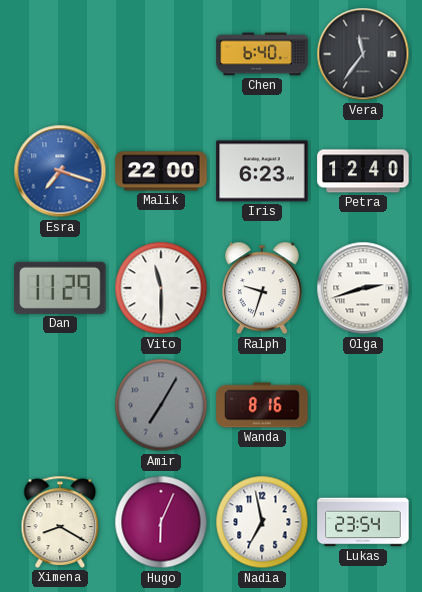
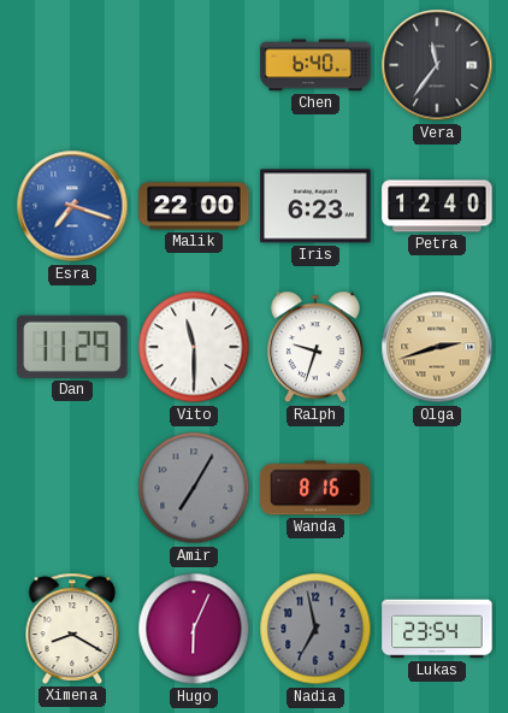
Olga dial: white -> champagne (437, 347)
Nadia dial: white -> grey (315, 629)
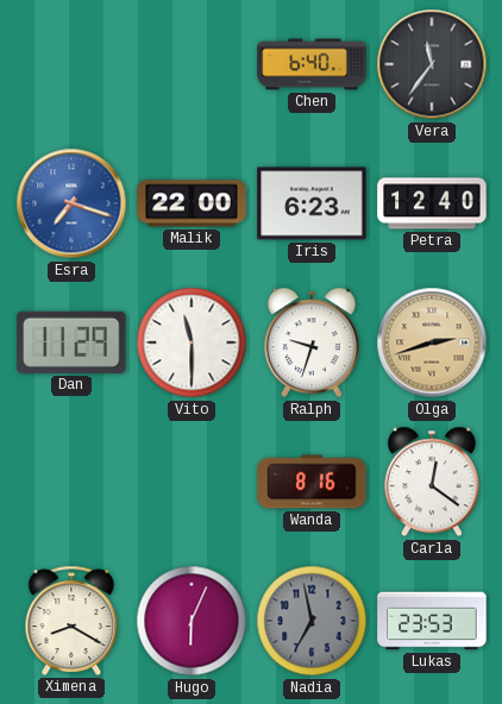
Amir: 7:05 -> none (194, 488)
Carla: none -> 12:21 (432, 482)
Lukas: 23:54 -> 23:53 (432, 621)
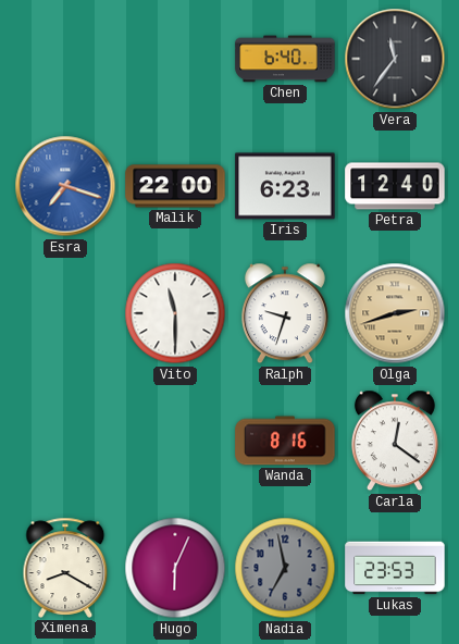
Dan: 11:29 -> none (71, 342)
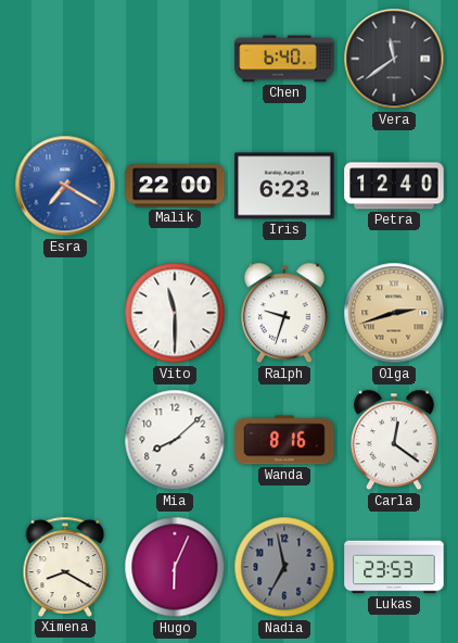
Vera: 11:36 -> 11:39 (394, 59)
Esra: 7:18 -> 7:20 (65, 186)
Mia: none -> 8:08 (175, 440)
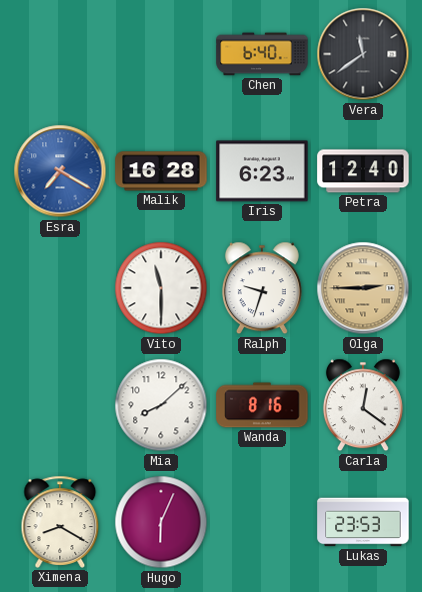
Malik: 22:00 -> 16:28 (161, 171)
Olga: 2:42 -> 2:45 (363, 288)
Nadia: 6:58 -> none (284, 567)
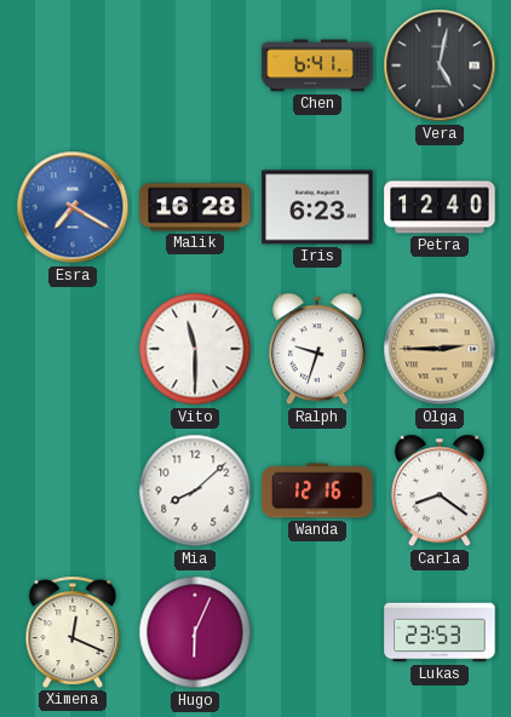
Chen: 6:40 -> 6:41 (317, 65)
Vera: 11:39 -> 5:02 (440, 65)
Wanda: 8:16 -> 12:16 (317, 491)
Carla: 12:21 -> 8:21 (440, 491)
Ximena: 8:20 -> 12:19 (73, 632)
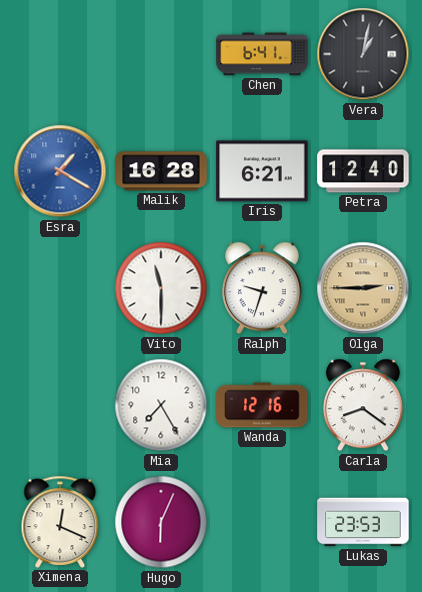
Vera: 5:02 -> 1:02 (363, 54)
Esra: 7:20 -> 1:20 (60, 171)
Iris: 6:23 -> 6:21 (262, 171)
Mia: 8:08 -> 7:25 (161, 405)
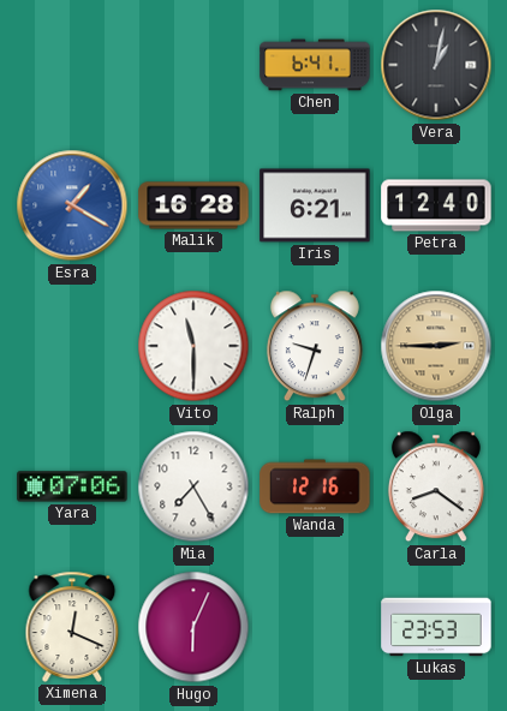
Yara: none -> 07:06 (72, 486)
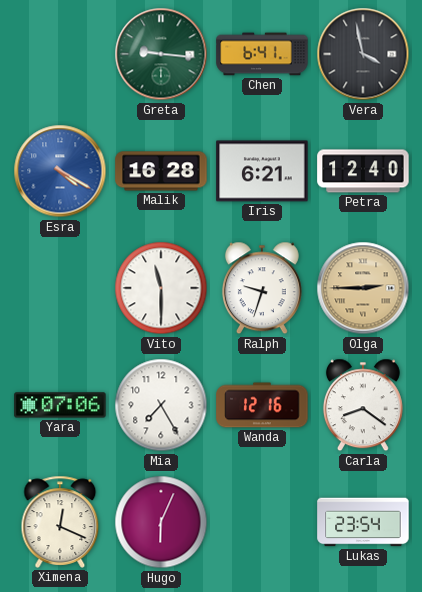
Greta: none -> 9:16 (161, 54)
Vera: 1:02 -> 3:58 (363, 54)
Esra: 1:20 -> 4:20 (60, 171)
Lukas: 23:53 -> 23:54 (363, 522)
